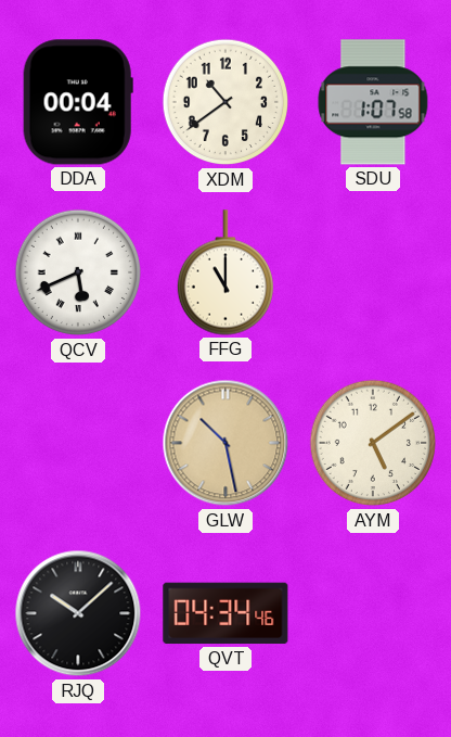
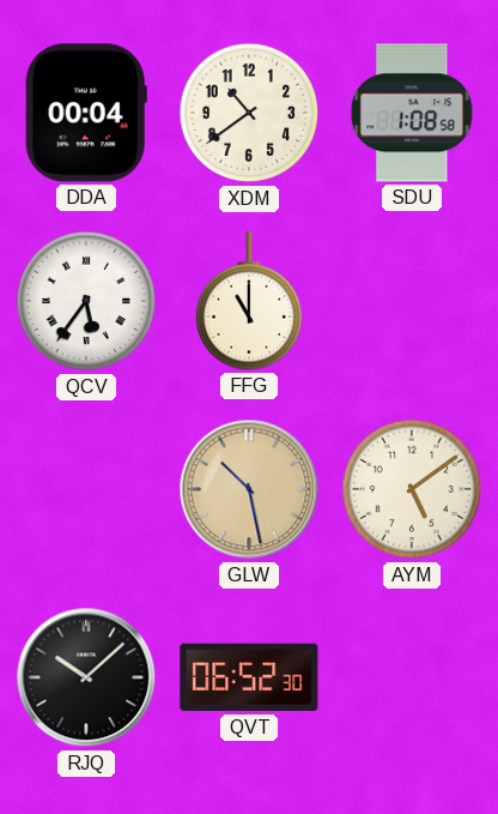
SDU: 1:07 -> 1:08 (412, 113)
QCV: 5:41 -> 5:36 (86, 301)
QVT: 04:34 -> 06:52 (249, 677)
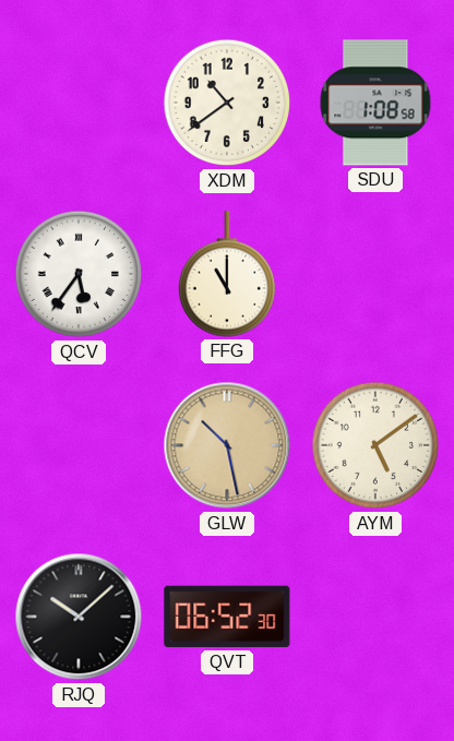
DDA: 00:04 -> none (86, 113)
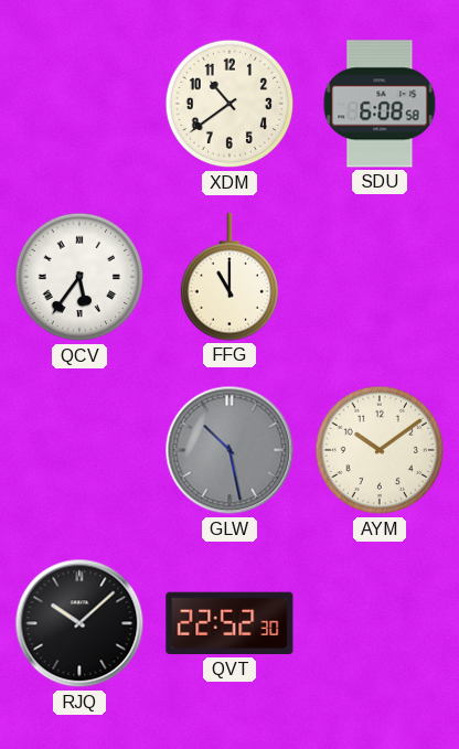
SDU: 1:08 -> 6:08 (380, 104)
GLW dial: champagne -> grey (229, 450)
AYM: 5:09 -> 10:09 (380, 450)
QVT: 06:52 -> 22:52 (229, 623)
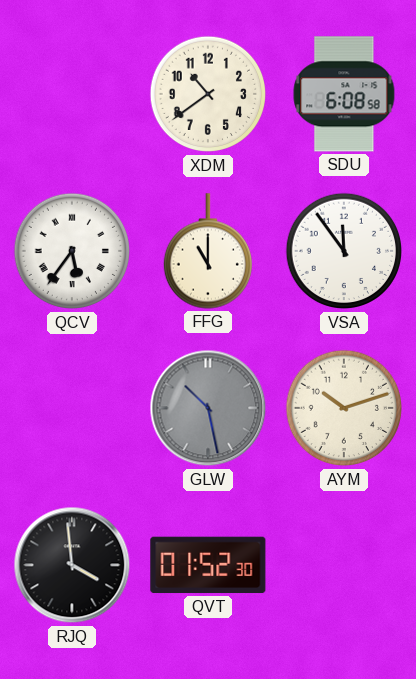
VSA: none -> 11:54 (344, 251)
AYM: 10:09 -> 10:12 (344, 408)
RJQ: 10:08 -> 3:59 (72, 565)
QVT: 22:52 -> 01:52 (208, 565)
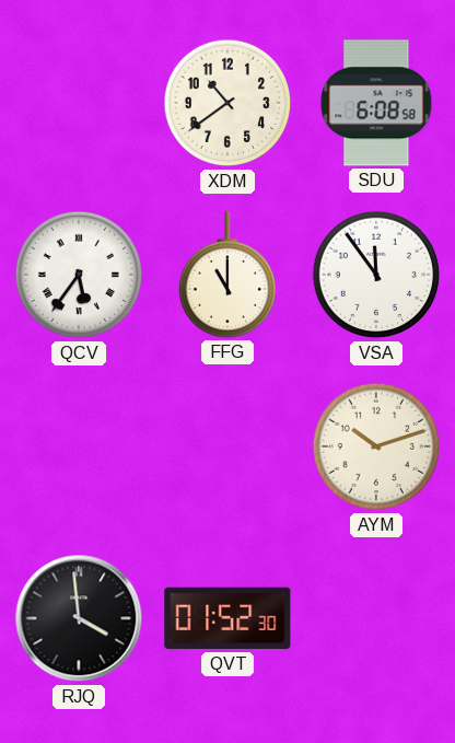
GLW: 10:28 -> none (208, 408)
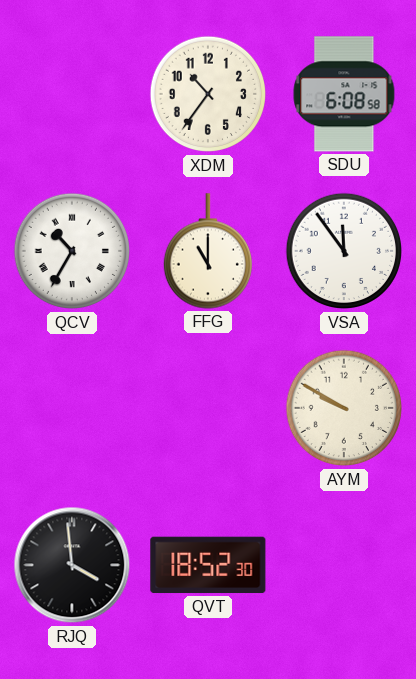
XDM: 10:39 -> 10:36 (208, 94)
QCV: 5:36 -> 10:35 (72, 251)
AYM: 10:12 -> 9:50 (344, 408)
QVT: 01:52 -> 18:52 (208, 565)
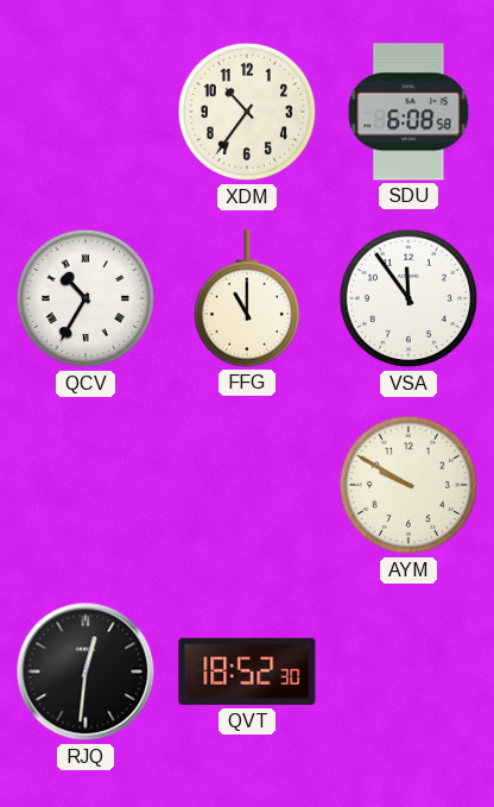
RJQ: 3:59 -> 12:31 (85, 672)
